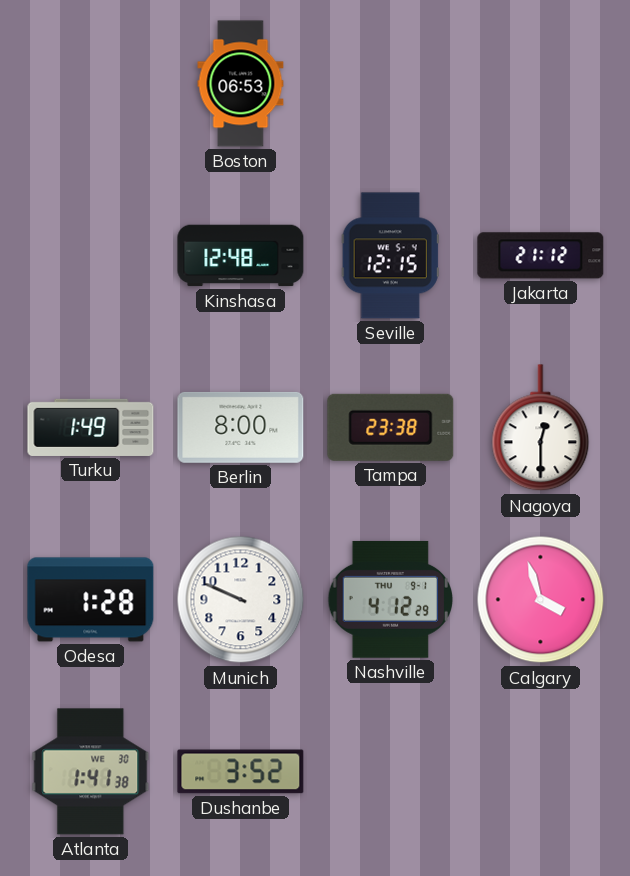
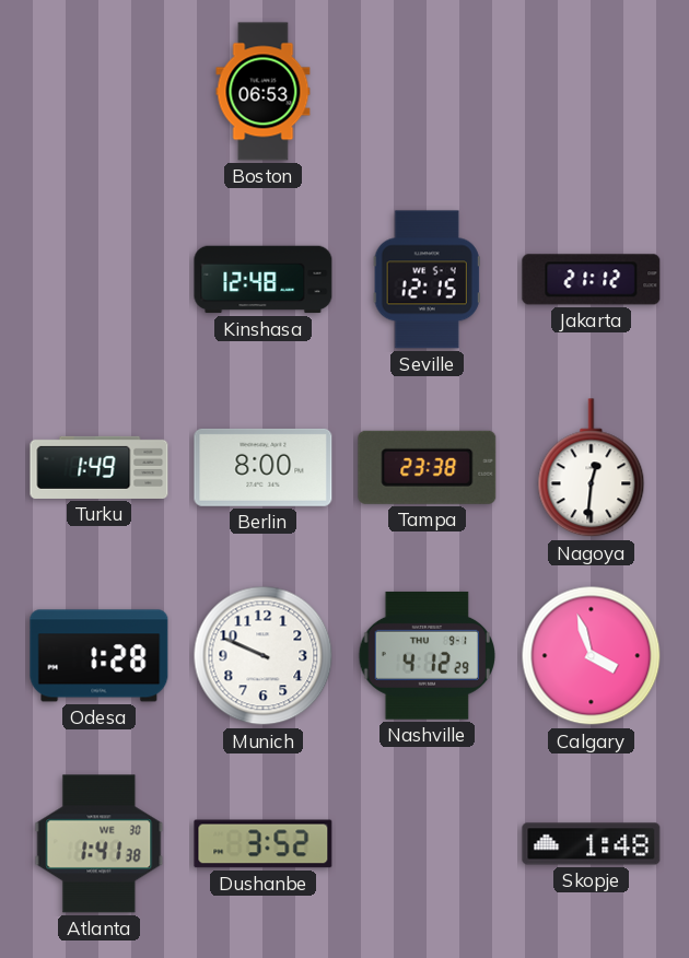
Nagoya: 12:30 -> 12:31 (592, 468)
Skopje: none -> 1:48 (592, 844)
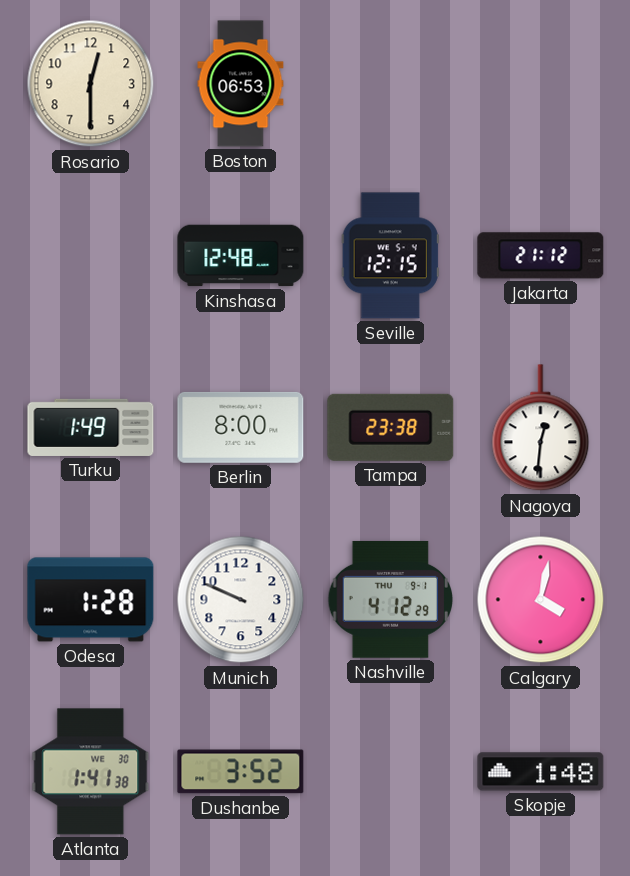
Rosario: none -> 12:30 (91, 84)
Calgary: 3:57 -> 4:02 (541, 600)
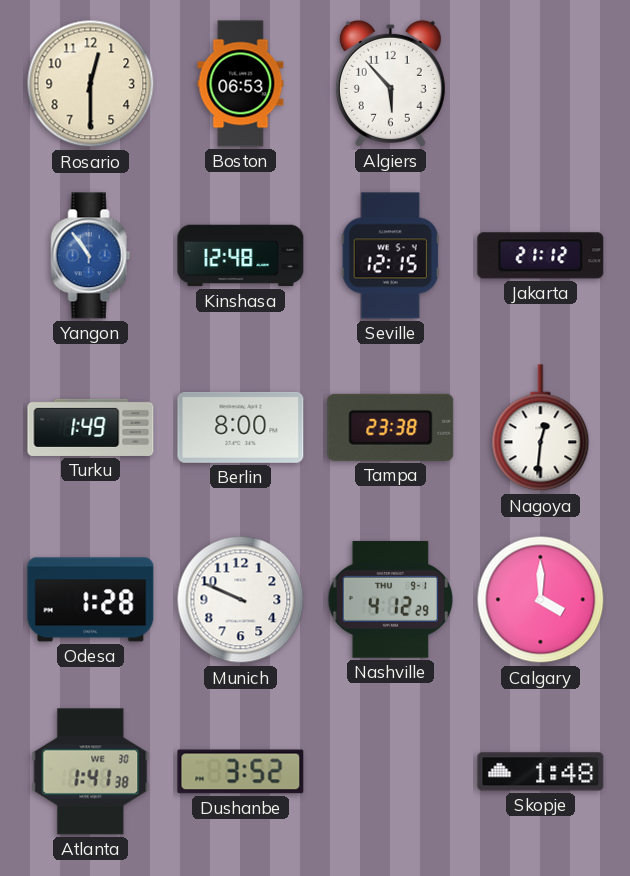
Algiers: none -> 5:53 (390, 83)
Yangon: none -> 10:54 (91, 256)
Calgary: 4:02 -> 4:00 (541, 600)
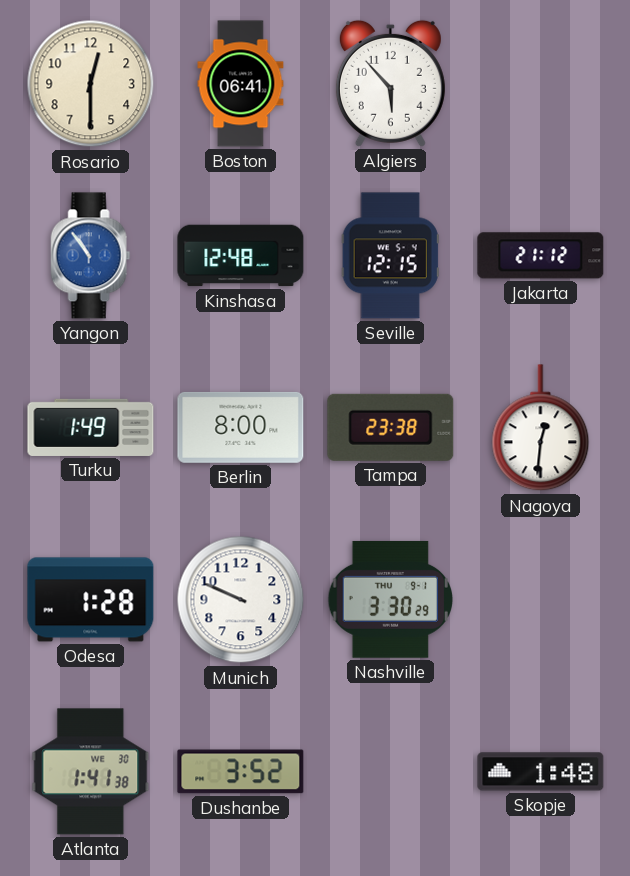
Boston: 06:53 -> 06:41 (241, 84)
Nashville: 4:12 -> 3:30 (390, 599)
Calgary: 4:00 -> none (541, 600)
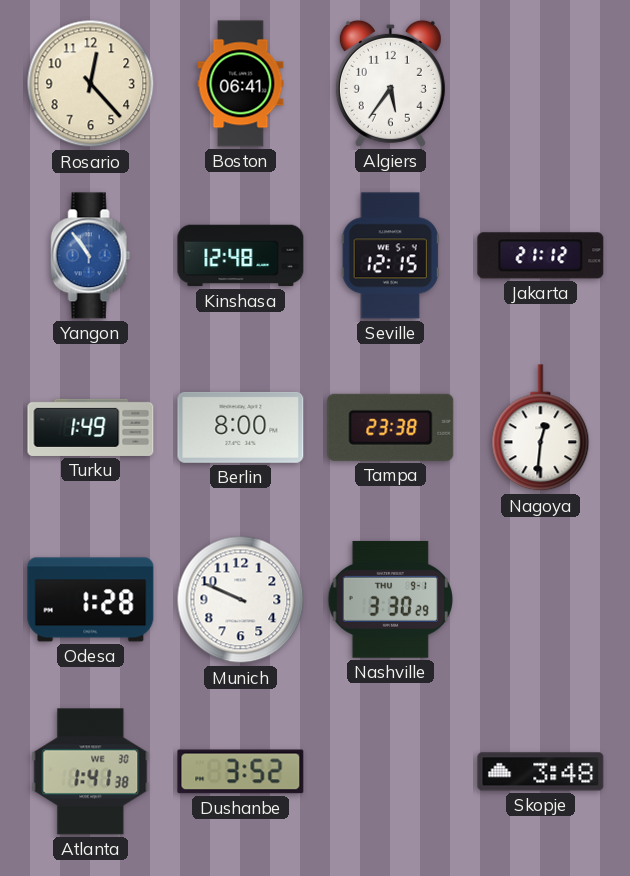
Rosario: 12:30 -> 12:23 (91, 84)
Algiers: 5:53 -> 5:36 (390, 83)
Skopje: 1:48 -> 3:48 (541, 772)
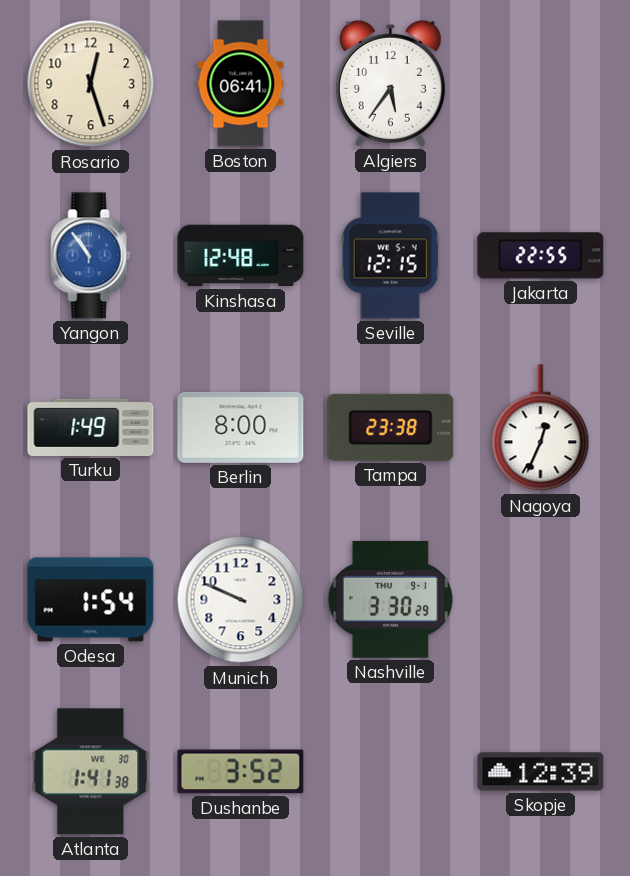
Rosario: 12:23 -> 12:27 (91, 84)
Jakarta: 21:12 -> 22:55 (541, 256)
Nagoya: 12:31 -> 12:34 (541, 428)
Odesa: 1:28 -> 1:54 (91, 600)
Skopje: 3:48 -> 12:39 (541, 772)
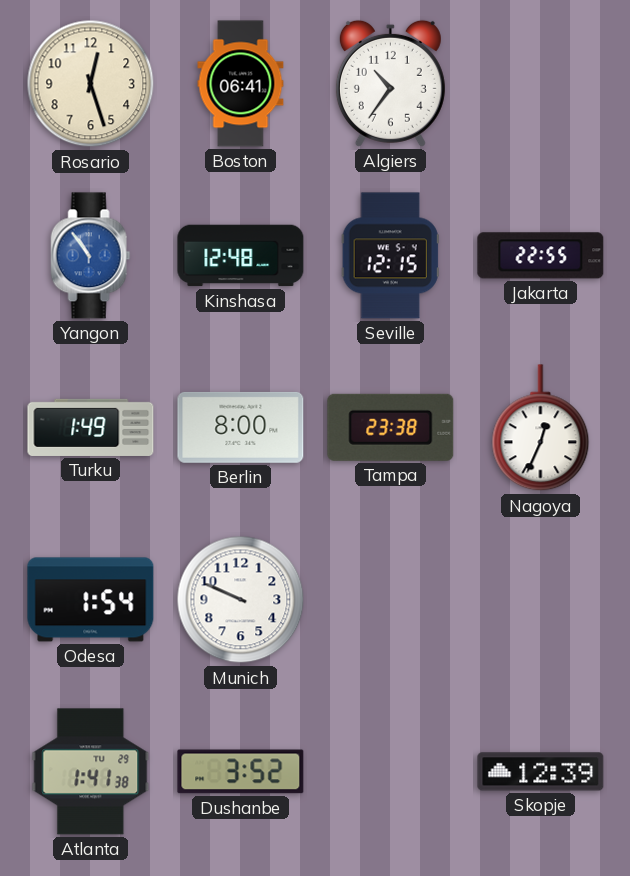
Algiers: 5:36 -> 10:36 (390, 83)
Nashville: 3:30 -> none (390, 599)
Atlanta date: WE 30 -> TU 29 (91, 772)
